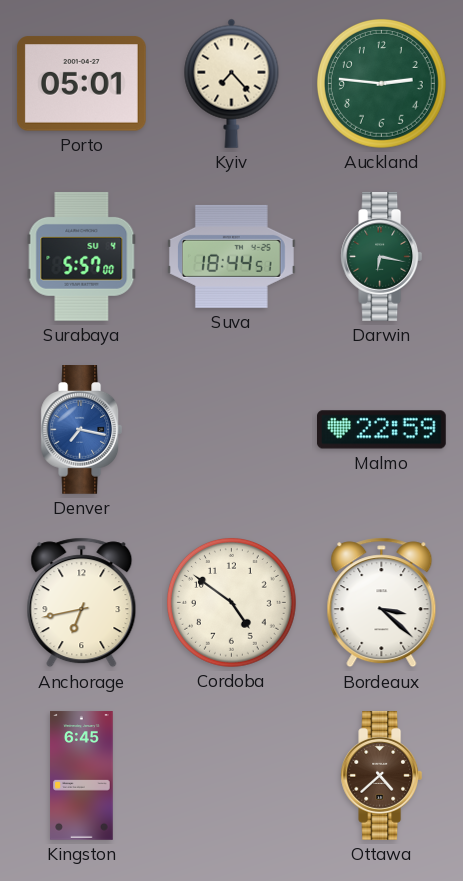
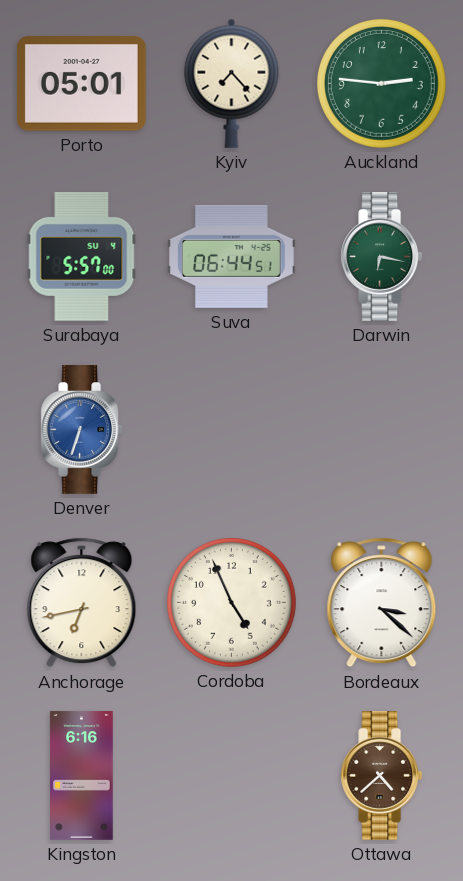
Suva: 18:44 -> 06:44 (231, 256)
Denver: 7:17 -> 6:33 (82, 430)
Malmo: 22:59 -> none (382, 430)
Cordoba: 4:51 -> 4:56 (231, 602)
Kingston: 6:45 -> 6:16 (82, 776)
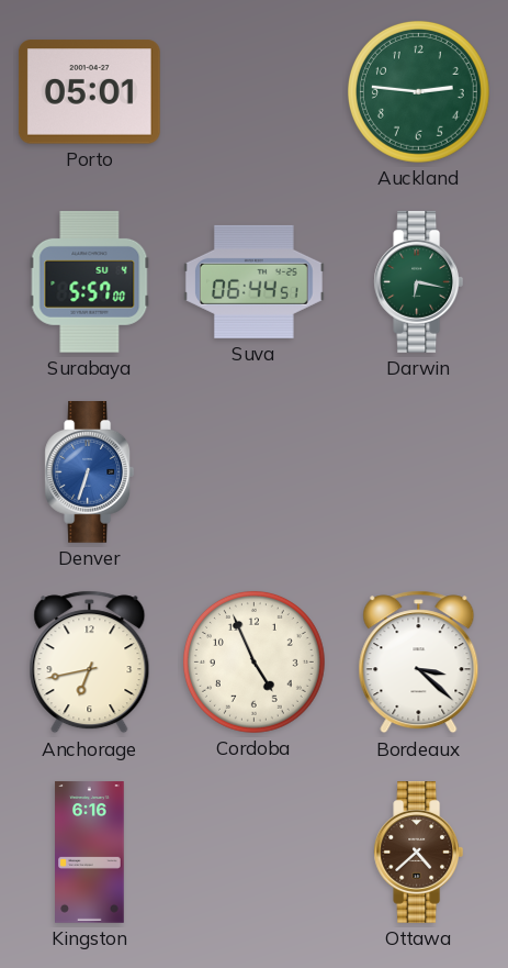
Kyiv: 7:23 -> none (232, 83)
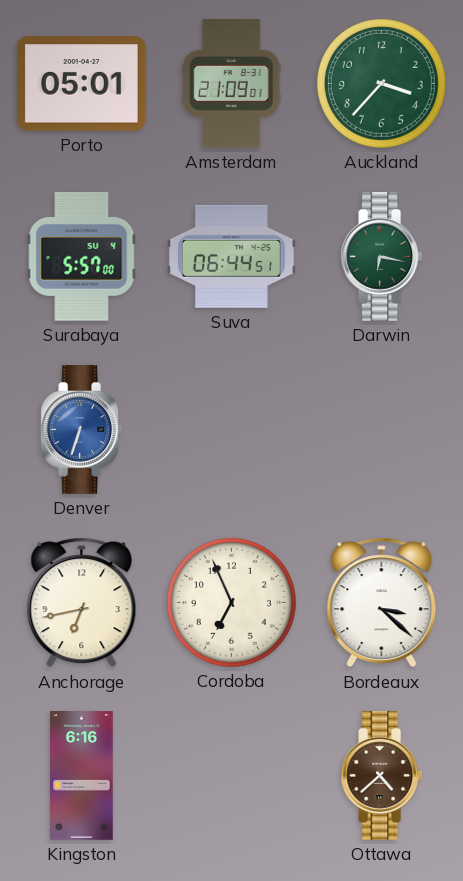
Amsterdam: none -> 21:09 (231, 84)
Auckland: 2:46 -> 3:37 (381, 83)
Cordoba: 4:56 -> 6:56 (231, 602)
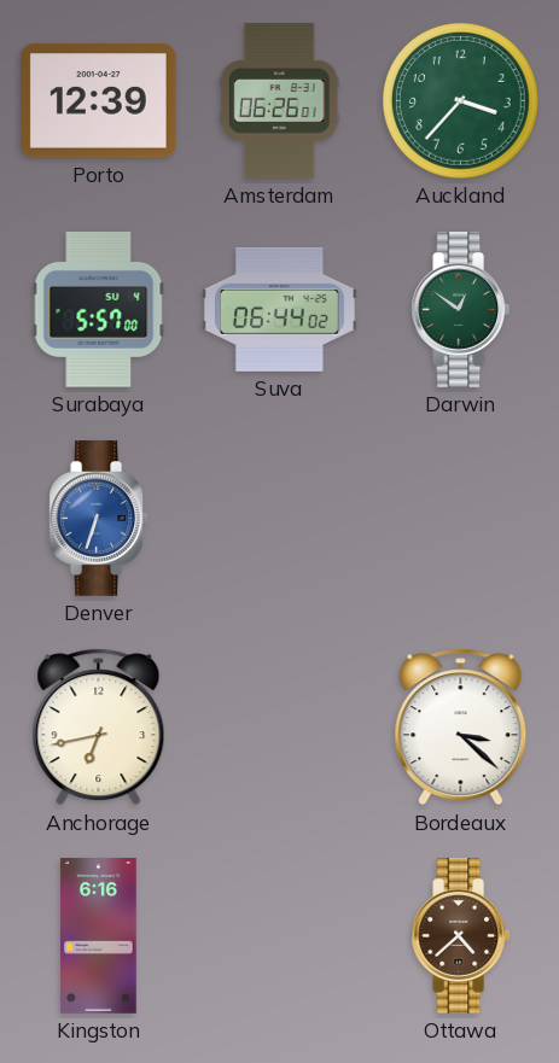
Porto: 05:01 -> 12:39 (98, 101)
Amsterdam: 21:09 -> 06:26 (279, 101)
Suva: 06:44:51 -> 06:44:02 (279, 309)
Darwin: 6:17 -> 12:51 (461, 310)
Cordoba: 6:56 -> none (231, 602)
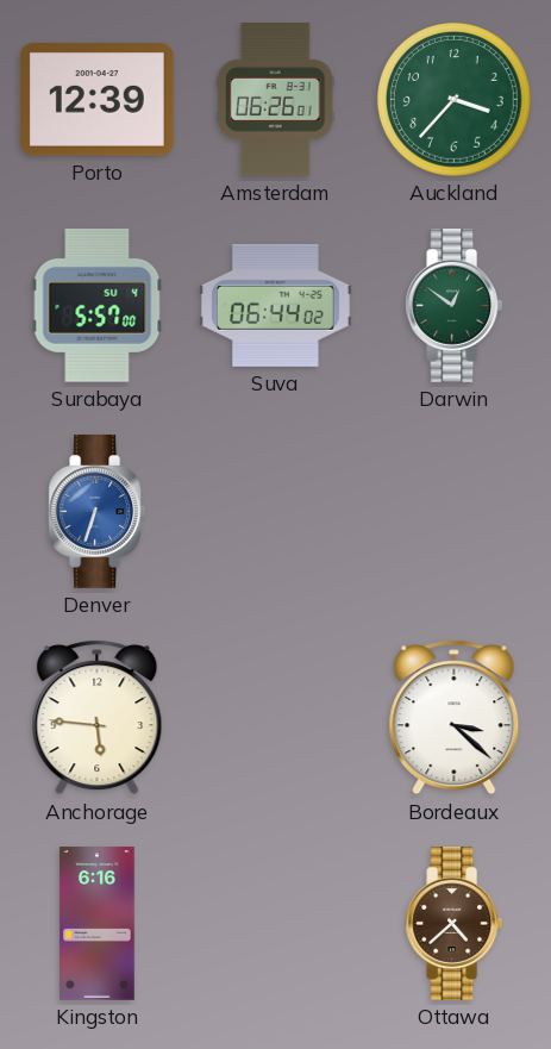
Anchorage: 6:43 -> 5:46 (98, 718)
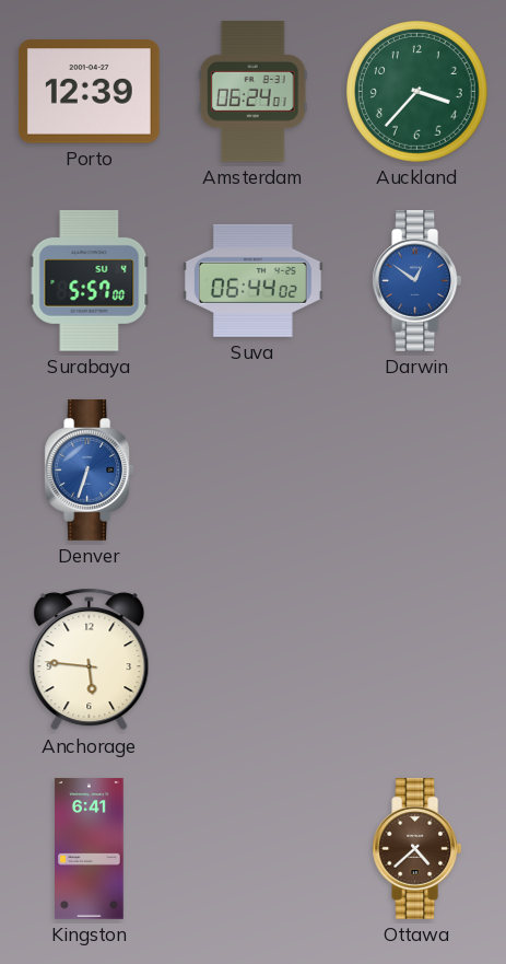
Amsterdam: 06:26 -> 06:24 (252, 92)
Darwin dial: green -> blue (417, 281)
Bordeaux: 3:22 -> none (455, 718)
Kingston: 6:16 -> 6:41 (90, 849)
